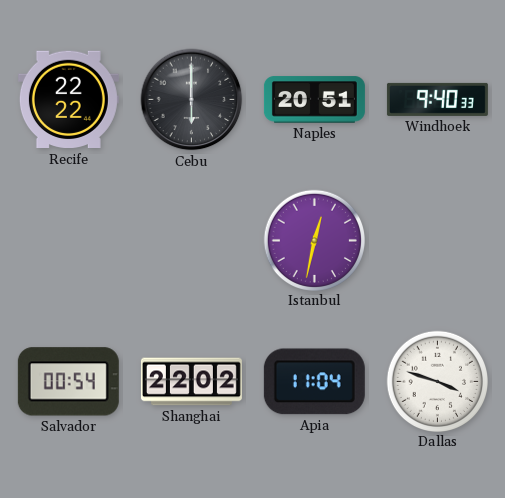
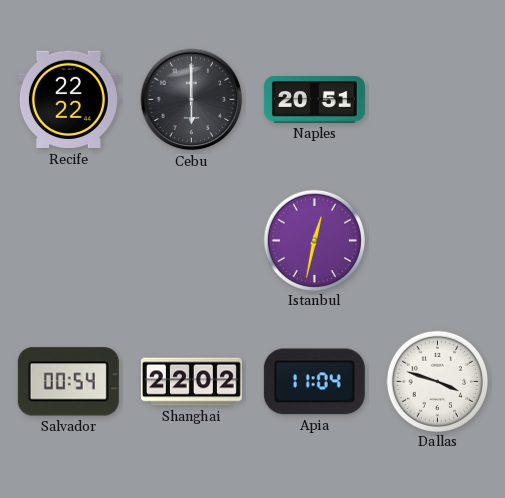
Windhoek: 9:40 -> none (437, 99)
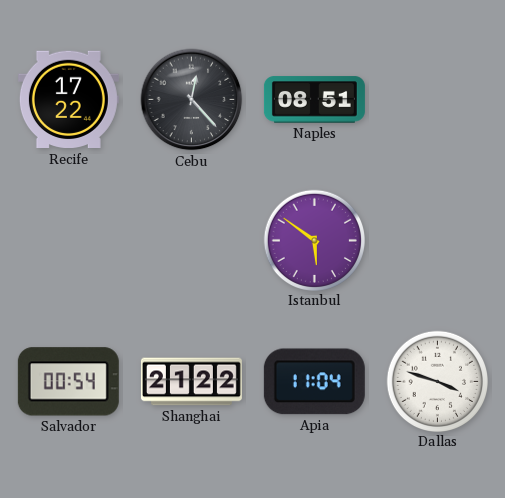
Recife: 22:22 -> 17:22 (68, 100)
Cebu: 6:00 -> 12:23 (192, 100)
Naples: 20:51 -> 08:51 (314, 100)
Istanbul: 12:32 -> 5:51 (314, 240)
Shanghai: 22:02 -> 21:22 (191, 382)
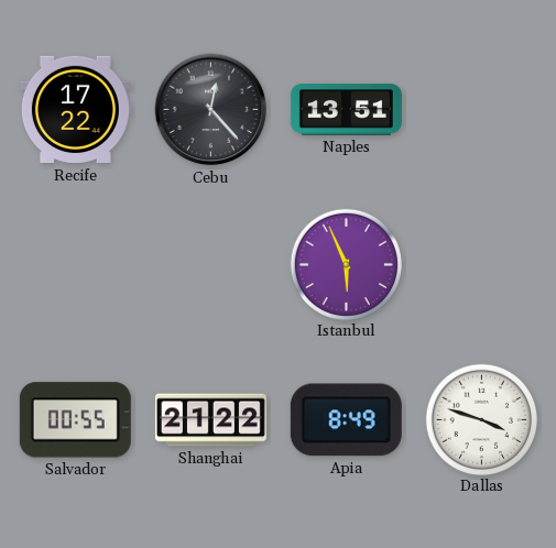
Naples: 08:51 -> 13:51 (346, 110)
Istanbul: 5:51 -> 5:56 (346, 264)
Salvador: 00:54 -> 00:55 (75, 420)
Apia: 11:04 -> 8:49 (346, 420)
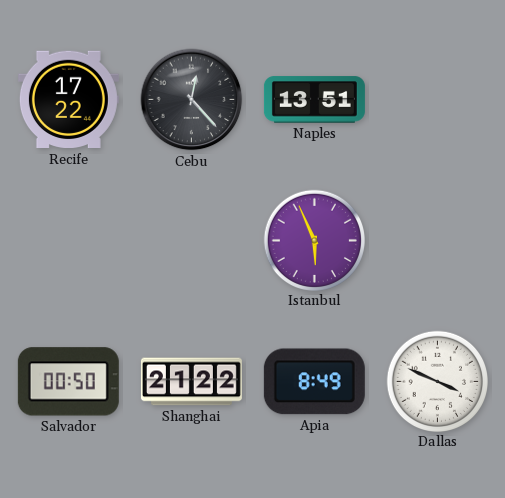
Salvador: 00:55 -> 00:50 (68, 382)
Dallas: 3:48 -> 3:49 (437, 381)
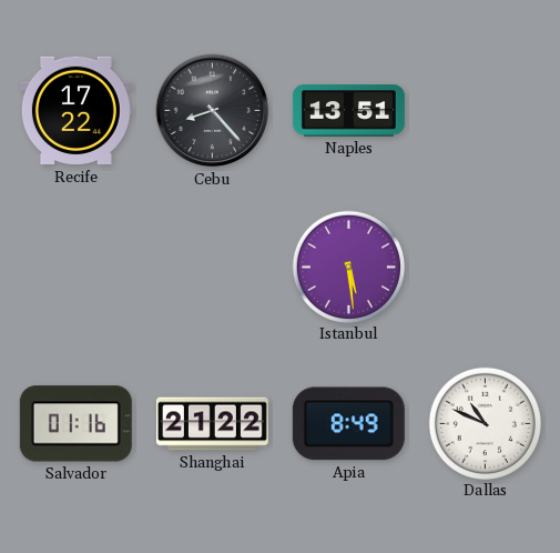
Cebu: 12:23 -> 8:23 (213, 111)
Istanbul: 5:56 -> 5:29 (348, 267)
Salvador: 00:50 -> 01:16 (75, 424)
Dallas: 3:49 -> 10:49 (485, 423)
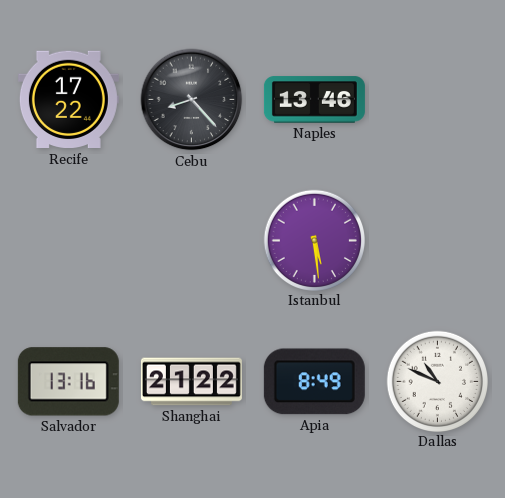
Naples: 13:51 -> 13:46 (314, 100)
Salvador: 01:16 -> 13:16 (68, 382)
